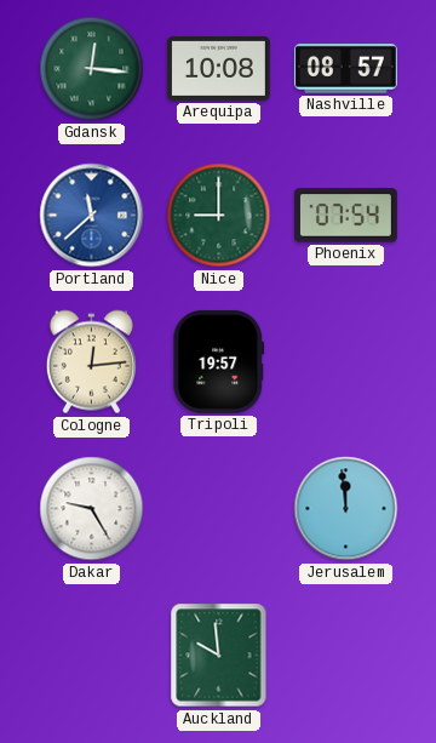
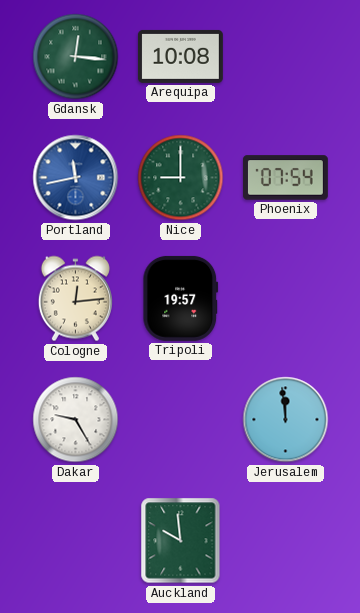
Nashville: 08:57 -> none (345, 69)
Portland: 11:38 -> 11:43 (76, 178)
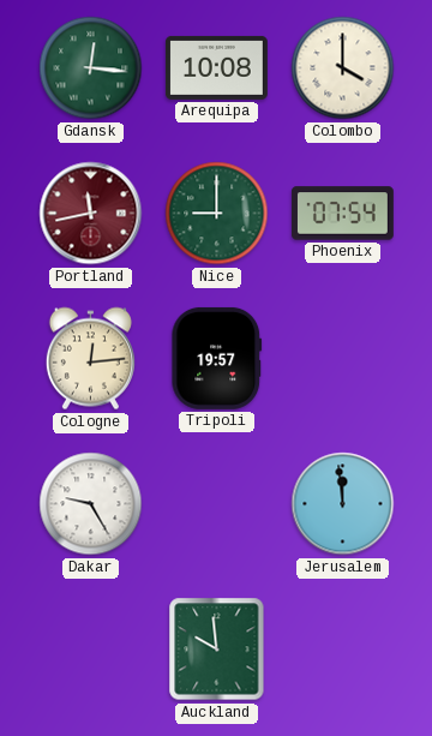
Colombo: none -> 4:00 (343, 68)
Portland dial: blue -> burgundy (91, 214)
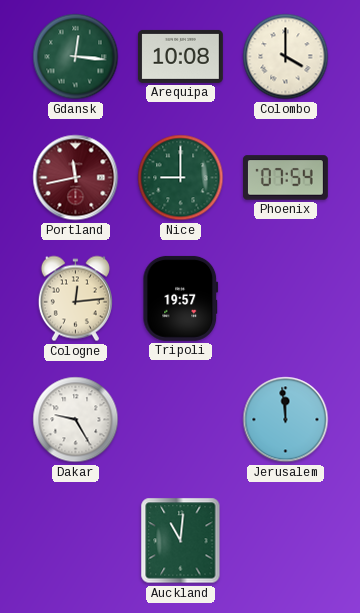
Auckland: 9:59 -> 11:01 (181, 541)
